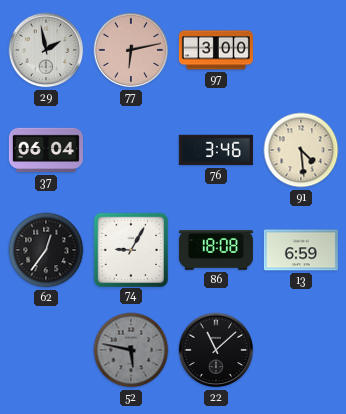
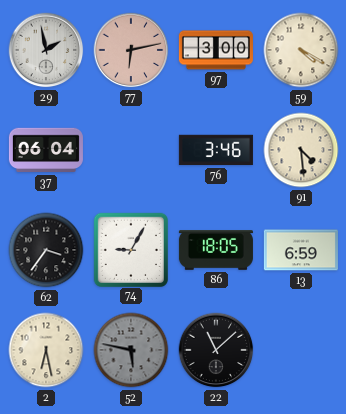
59: none -> 4:20 (301, 50)
62: 12:36 -> 3:36 (46, 250)
86: 18:08 -> 18:05 (216, 250)
2: none -> 6:28 (46, 350)
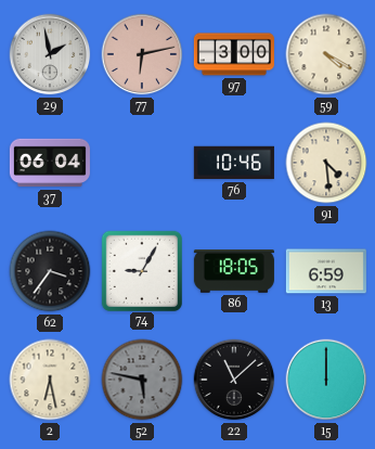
76: 3:46 -> 10:46 (234, 163)
15: none -> 12:00 (326, 380)
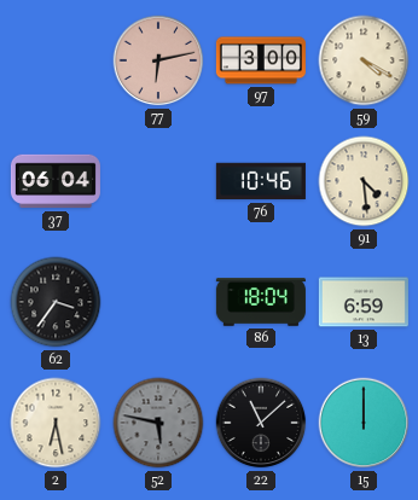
29: 1:58 -> none (50, 54)
74: 9:05 -> none (141, 270)
86: 18:05 -> 18:04 (261, 302)
